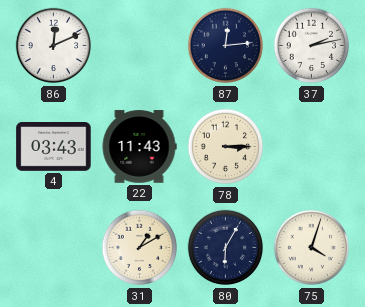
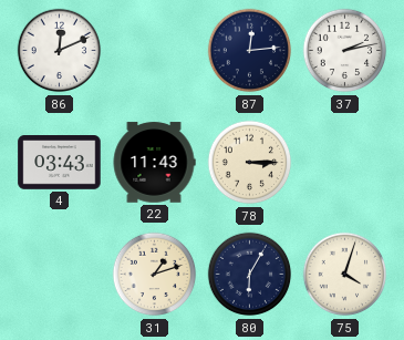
31: 1:10 -> 1:12 (155, 275)
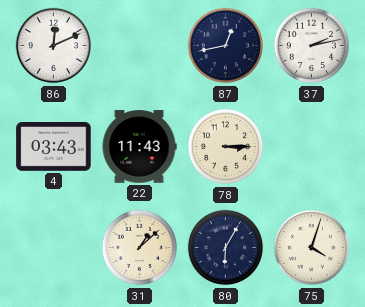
87: 12:14 -> 12:43 (226, 46)
31: 1:12 -> 1:08 (140, 248)
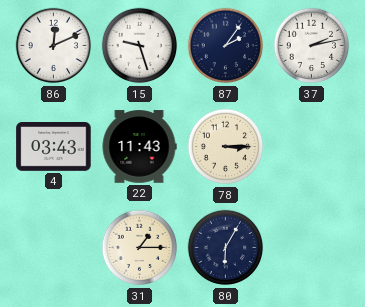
15: none -> 9:27 (140, 46)
87: 12:43 -> 2:06 (226, 46)
31: 1:08 -> 1:15 (140, 248)
75: 4:03 -> none (312, 248)
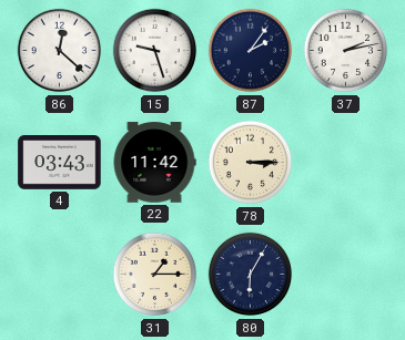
86: 12:11 -> 12:22 (60, 51)
22: 11:43 -> 11:42 (154, 163)
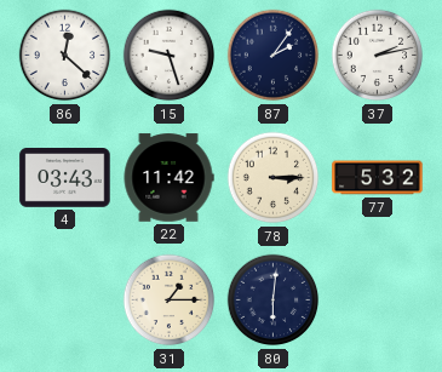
77: none -> 5:32 (378, 178)
80: 6:05 -> 6:01 (274, 301)
